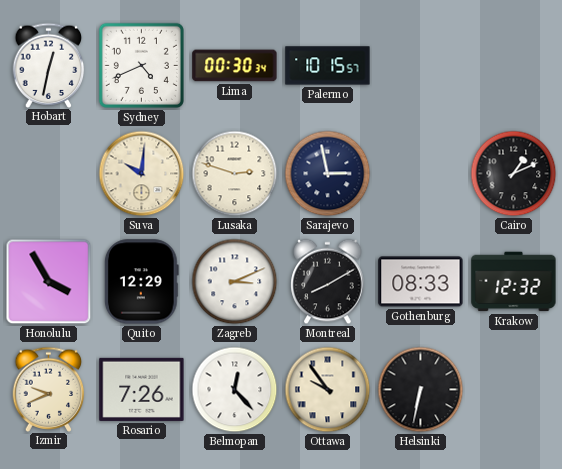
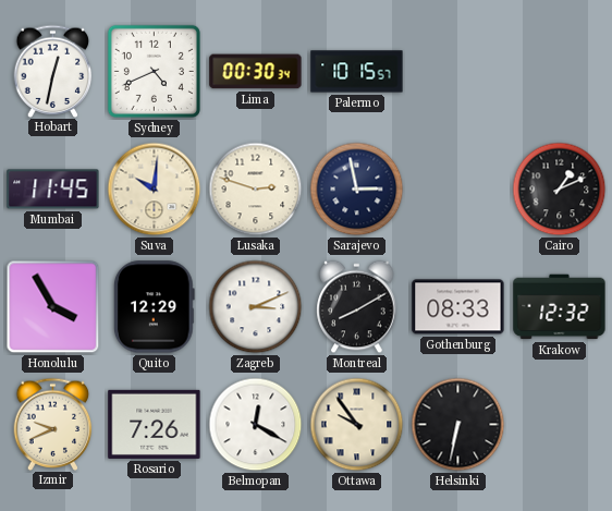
Mumbai: none -> 11:45 (53, 190)
Belmopan: 12:23 -> 12:20 (256, 425)
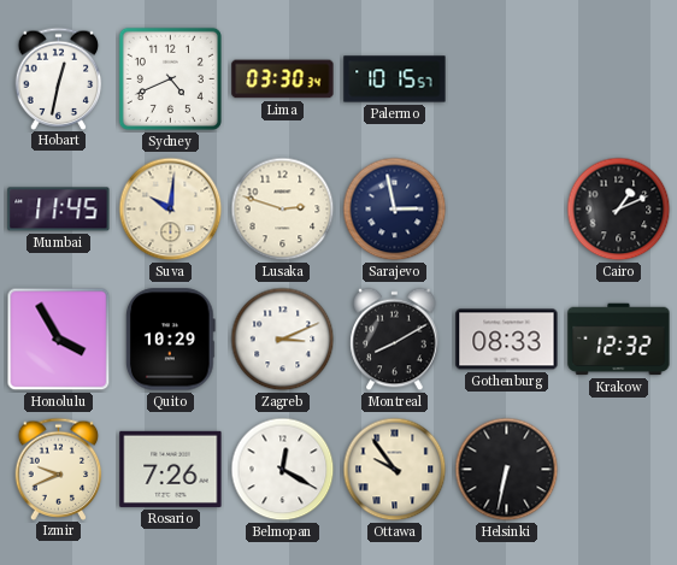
Lima: 00:30 -> 03:30 (283, 80)
Quito: 12:29 -> 10:29 (170, 340)
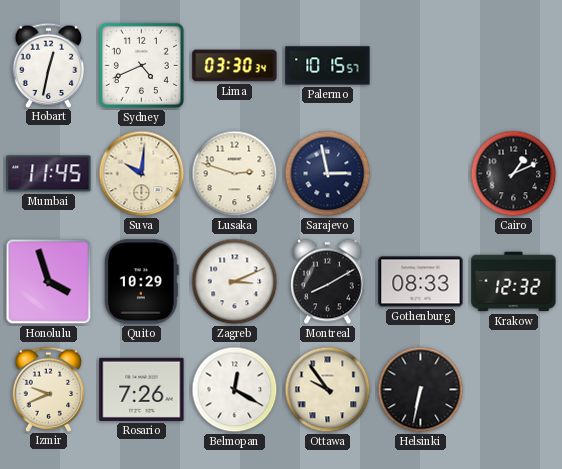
Honolulu: 3:55 -> 3:57 (49, 282)
